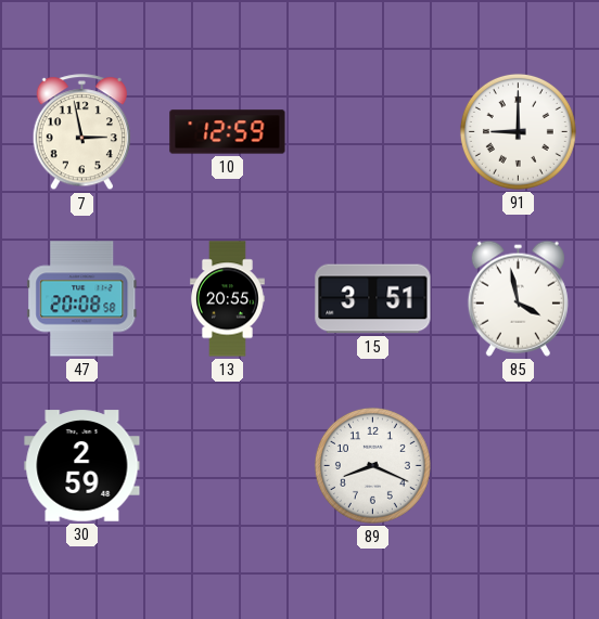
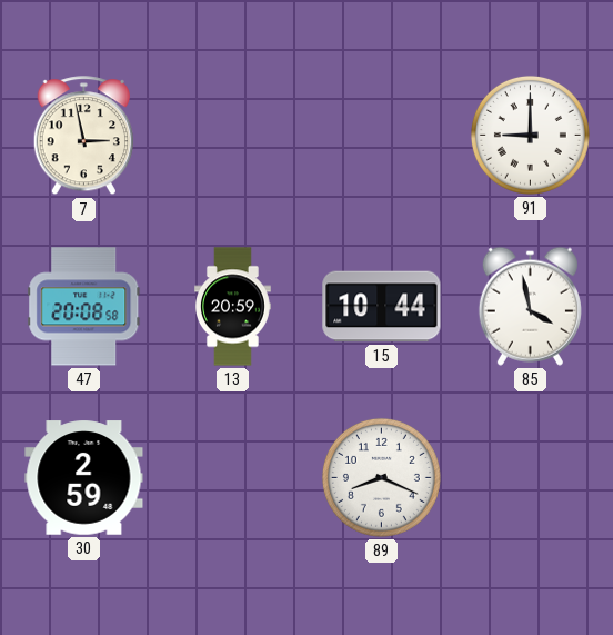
10: 12:59 -> none (228, 132)
13: 20:55 -> 20:59 (233, 307)
15: 3:51 -> 10:44 (382, 307)
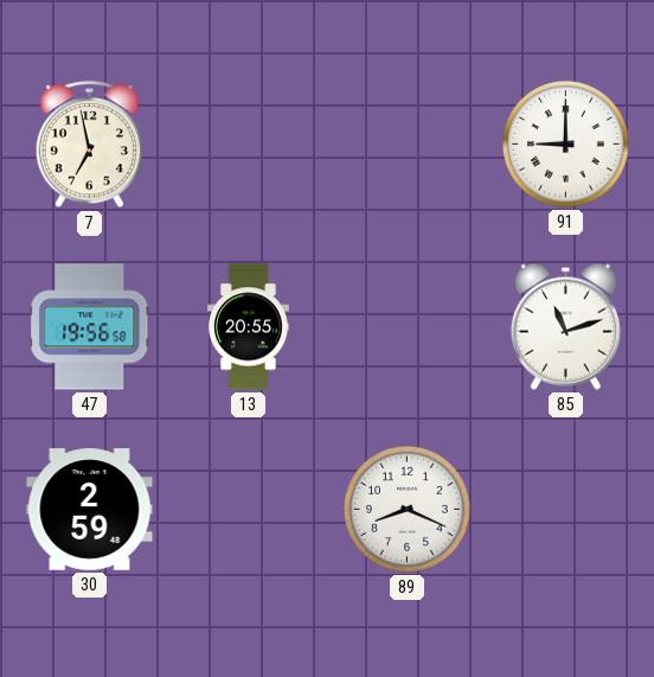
7: 2:58 -> 6:58 (89, 145)
47: 20:08 -> 19:56 (90, 327)
13: 20:59 -> 20:55 (249, 327)
15: 10:44 -> none (382, 307)
85: 3:58 -> 11:12 (565, 326)
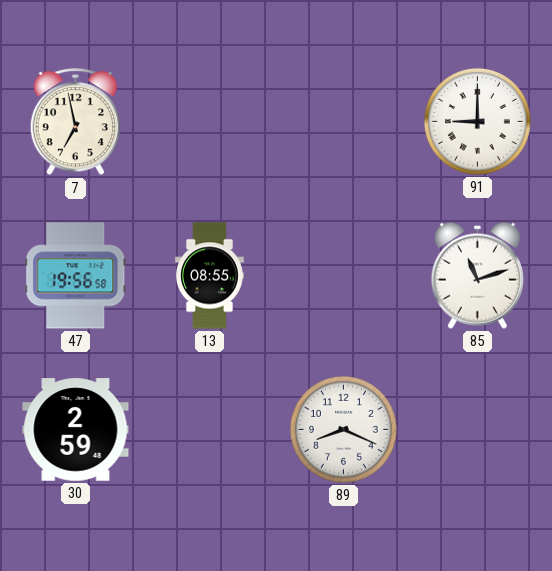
13: 20:55 -> 08:55 (210, 276)
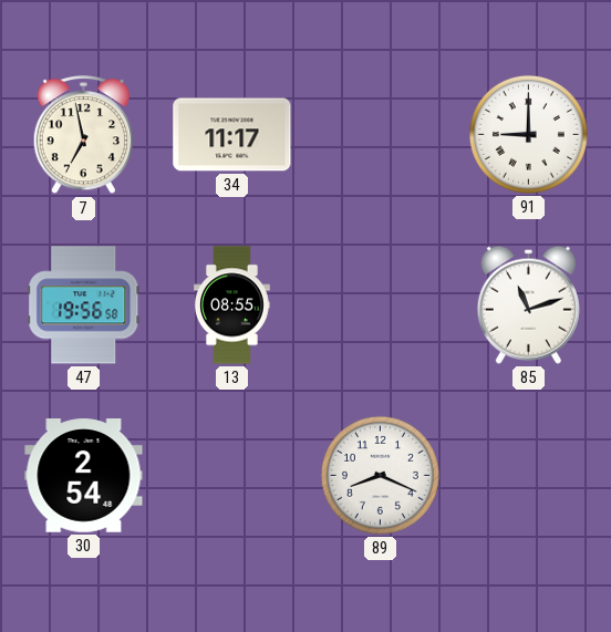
34: none -> 11:17 (232, 135)
30: 2:59 -> 2:54 (84, 476)
